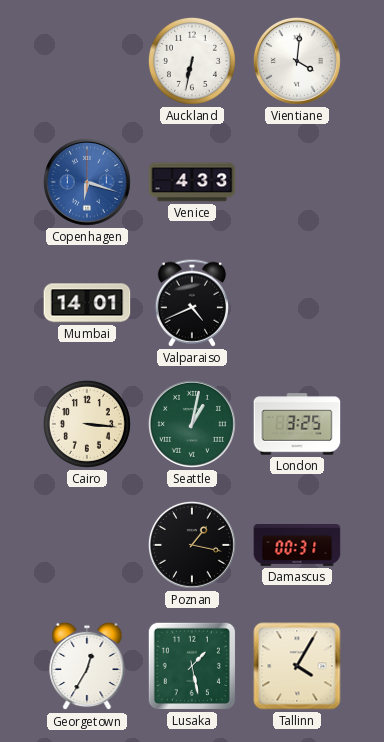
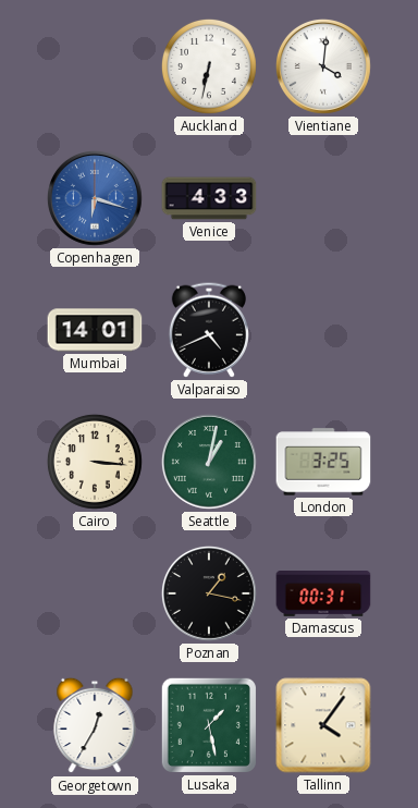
Tallinn: 4:05 -> 4:06 (323, 725)
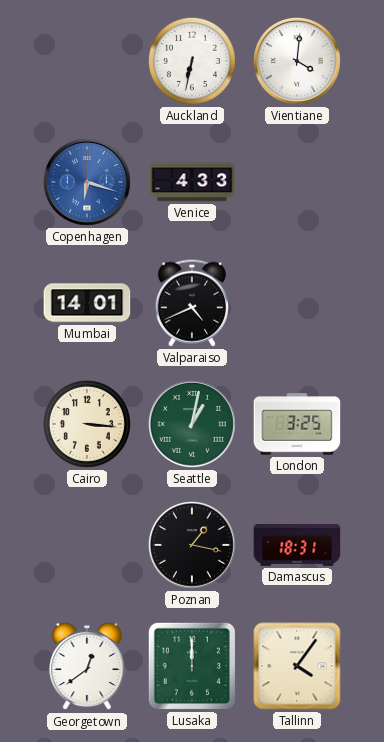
Damascus: 00:31 -> 18:31 (297, 546)
Georgetown: 12:35 -> 12:39 (87, 666)
Lusaka: 1:28 -> 12:00 (192, 666)
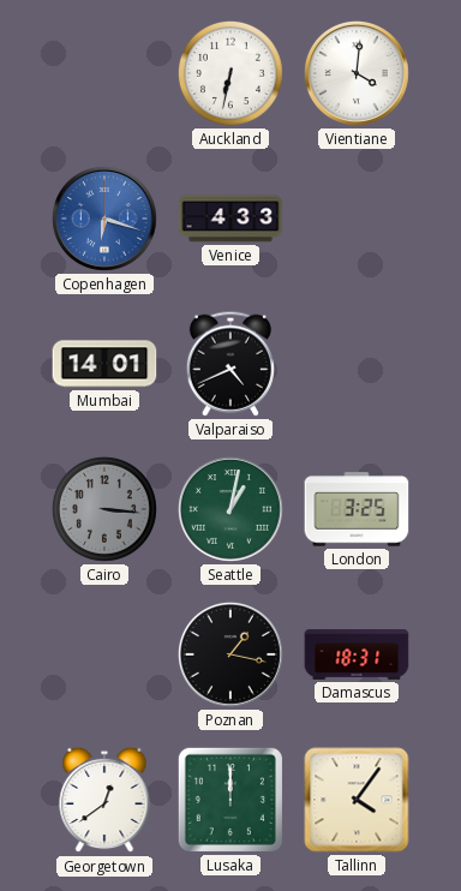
Cairo dial: cream -> grey (104, 509)
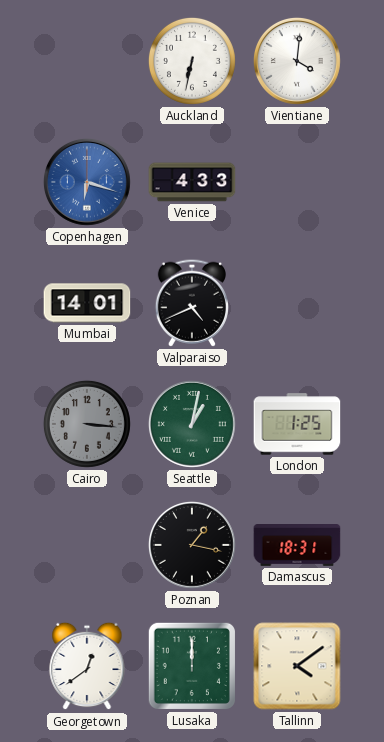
London: 3:25 -> 1:25 (297, 424)
Tallinn: 4:06 -> 4:09 (297, 666)
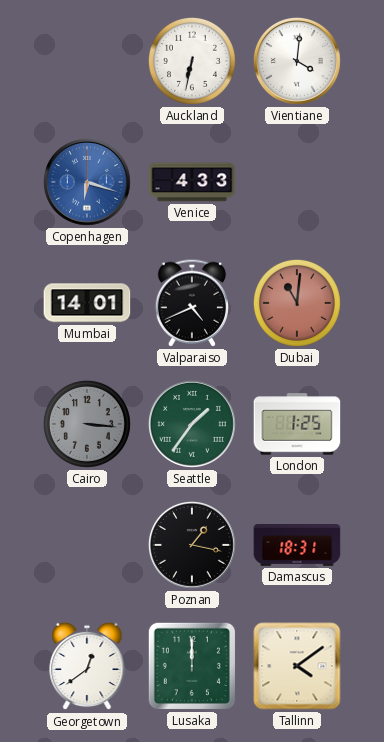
Dubai: none -> 11:01 (297, 303)
Seattle: 1:02 -> 1:36 (192, 424)
